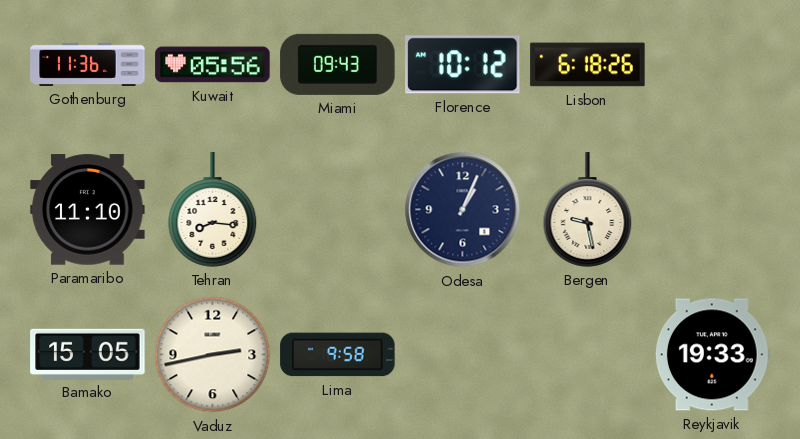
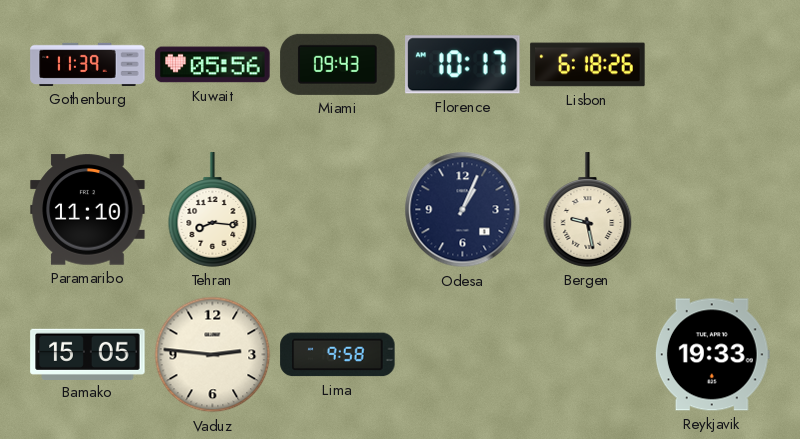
Gothenburg: 11:36 -> 11:39 (88, 64)
Florence: 10:12 -> 10:17 (463, 65)
Vaduz: 2:43 -> 2:46 (213, 355)
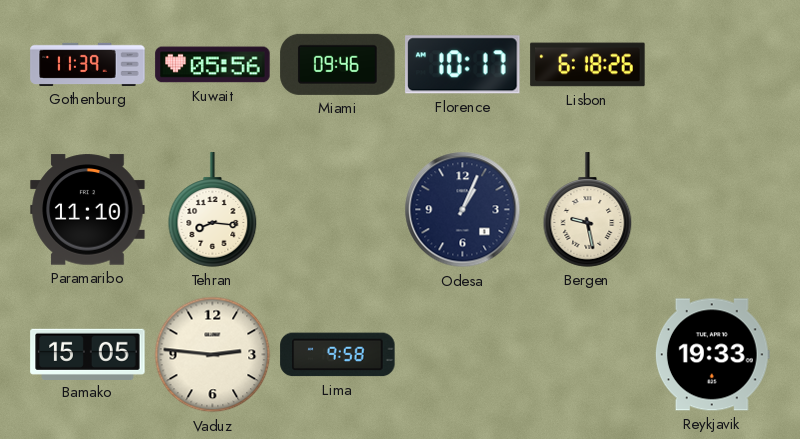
Miami: 09:43 -> 09:46 (338, 64)
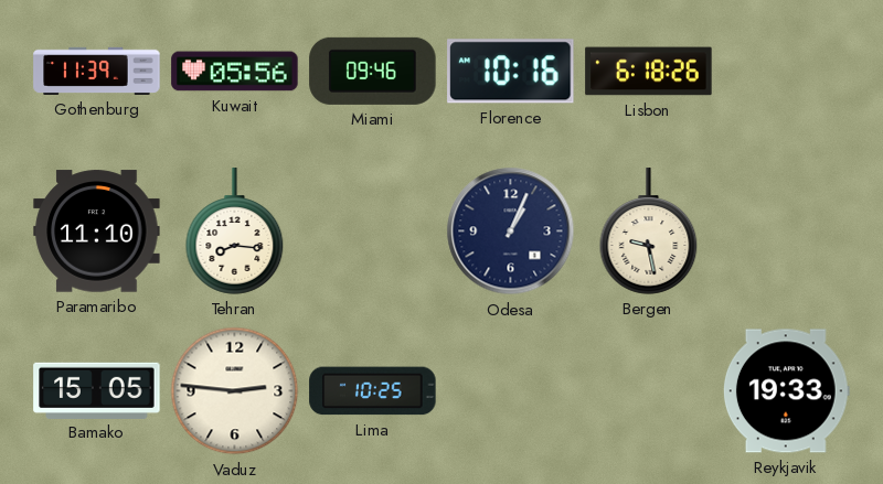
Florence: 10:17 -> 10:16 (511, 72)
Lima: 9:58 -> 10:25 (373, 391)
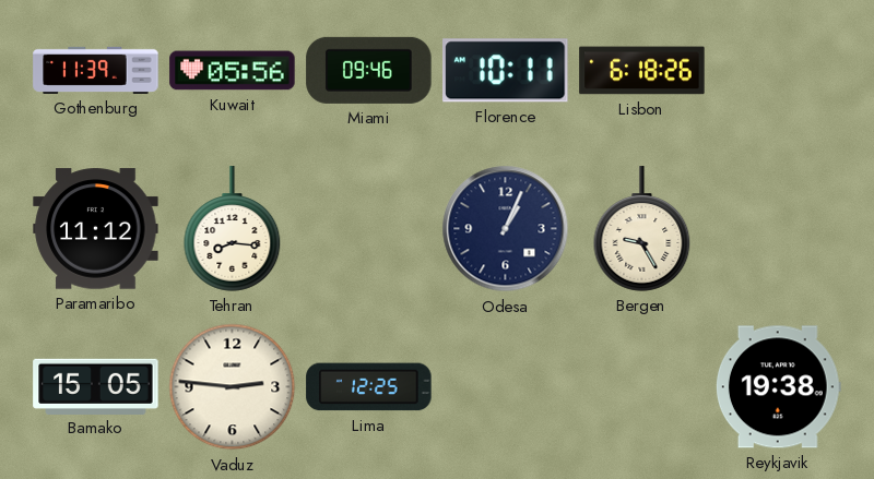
Florence: 10:16 -> 10:11 (506, 71)
Paramaribo: 11:10 -> 11:12 (96, 229)
Bergen: 9:28 -> 9:25 (642, 229)
Lima: 10:25 -> 12:25 (369, 387)
Reykjavik: 19:33 -> 19:38 (778, 387)
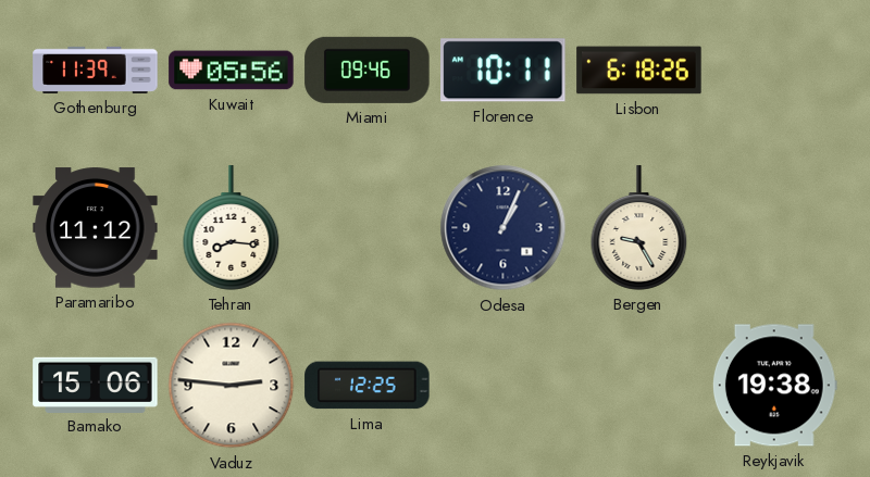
Bamako: 15:05 -> 15:06 (96, 385)
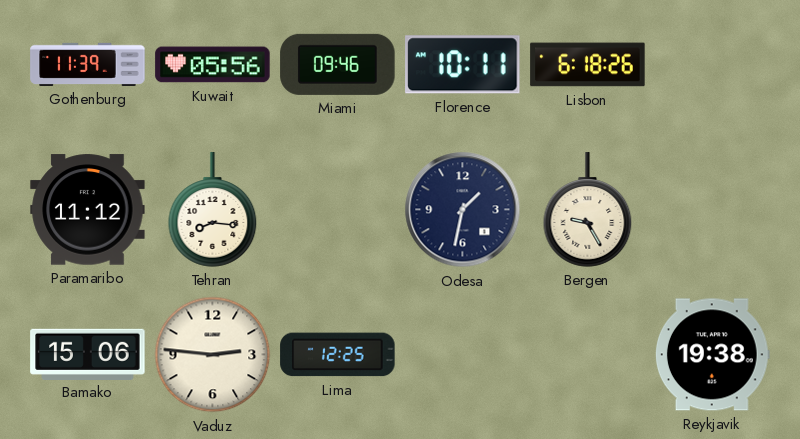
Odesa: 1:04 -> 1:32 (463, 210)
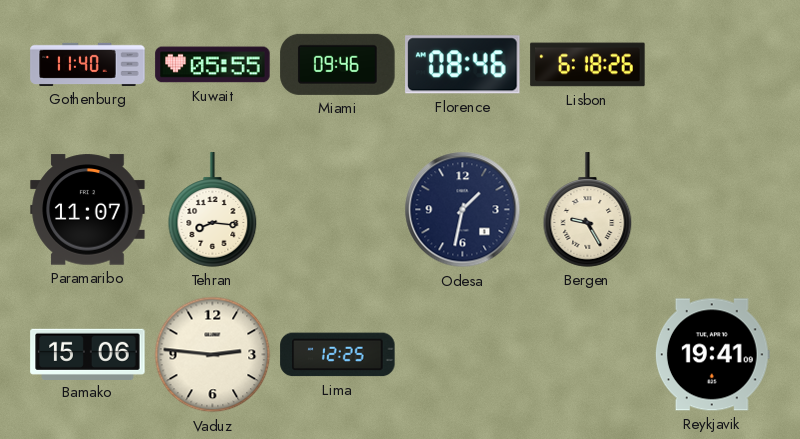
Gothenburg: 11:39 -> 11:40 (88, 64)
Kuwait: 05:56 -> 05:55 (213, 65)
Florence: 10:11 -> 08:46 (463, 65)
Paramaribo: 11:12 -> 11:07 (88, 210)
Reykjavik: 19:38 -> 19:41 (712, 355)
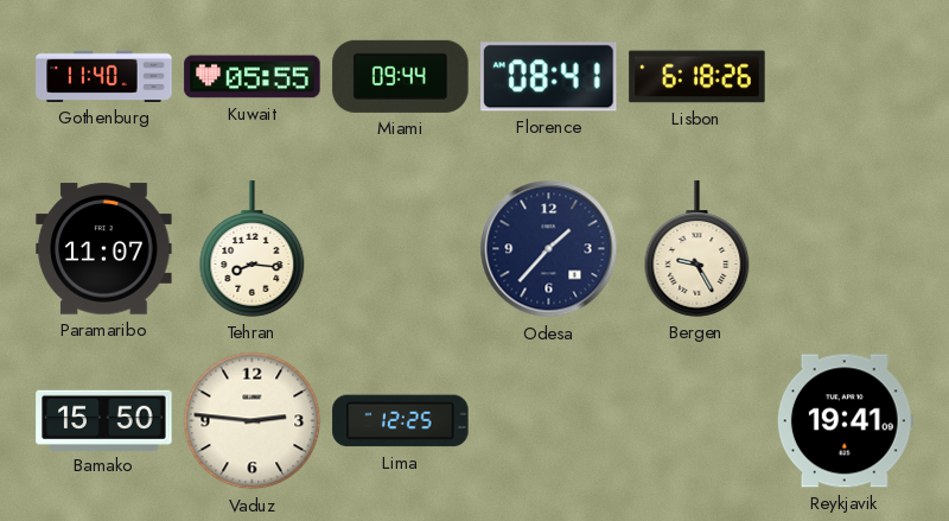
Miami: 09:46 -> 09:44 (401, 76)
Florence: 08:46 -> 08:41 (549, 77)
Odesa: 1:32 -> 1:37 (549, 249)
Bamako: 15:06 -> 15:50 (104, 420)
